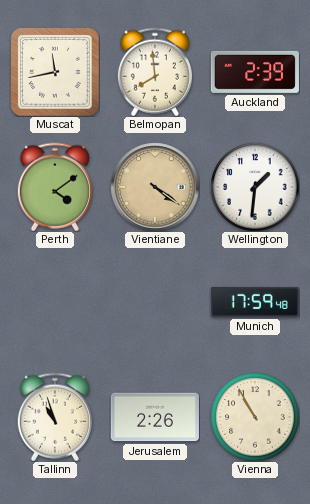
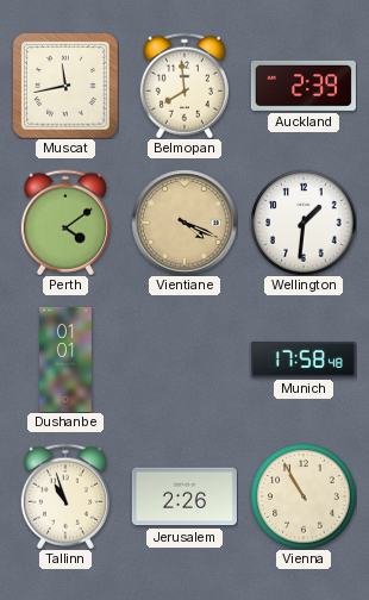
Vientiane: 4:21 -> 4:19 (185, 223)
Dushanbe: none -> 01:01 (65, 360)
Munich: 17:59 -> 17:58 (304, 360)
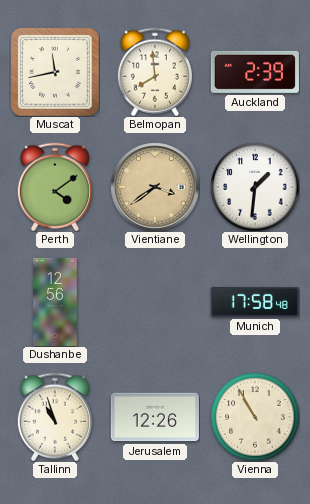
Vientiane: 4:19 -> 3:39 (155, 187)
Dushanbe: 01:01 -> 12:56 (55, 302)
Jerusalem: 2:26 -> 12:26 (155, 417)
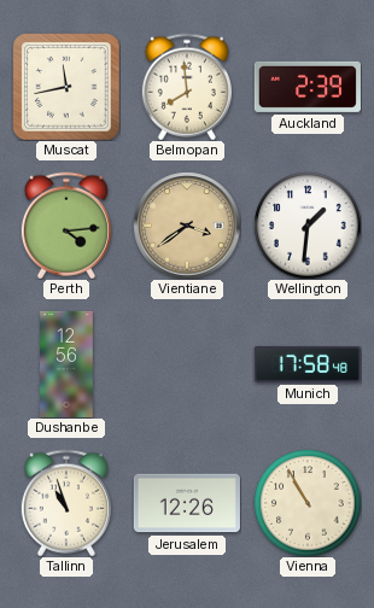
Perth: 4:09 -> 4:14 (66, 226)
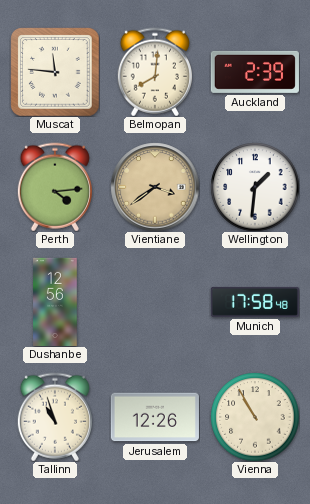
Muscat: 11:43 -> 11:46 (55, 72)
Belmopan: 7:59 -> 8:01 (155, 72)
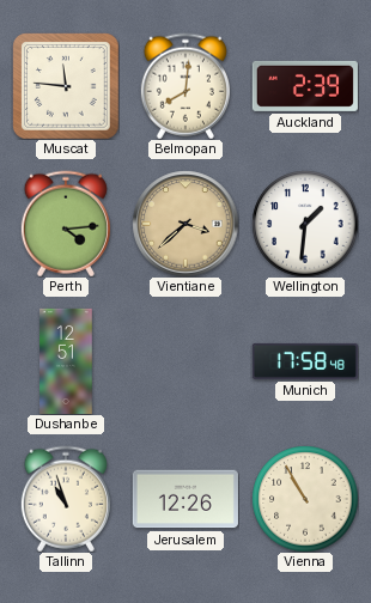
Vientiane: 3:39 -> 3:38 (185, 224)
Dushanbe: 12:56 -> 12:51 (66, 361)
